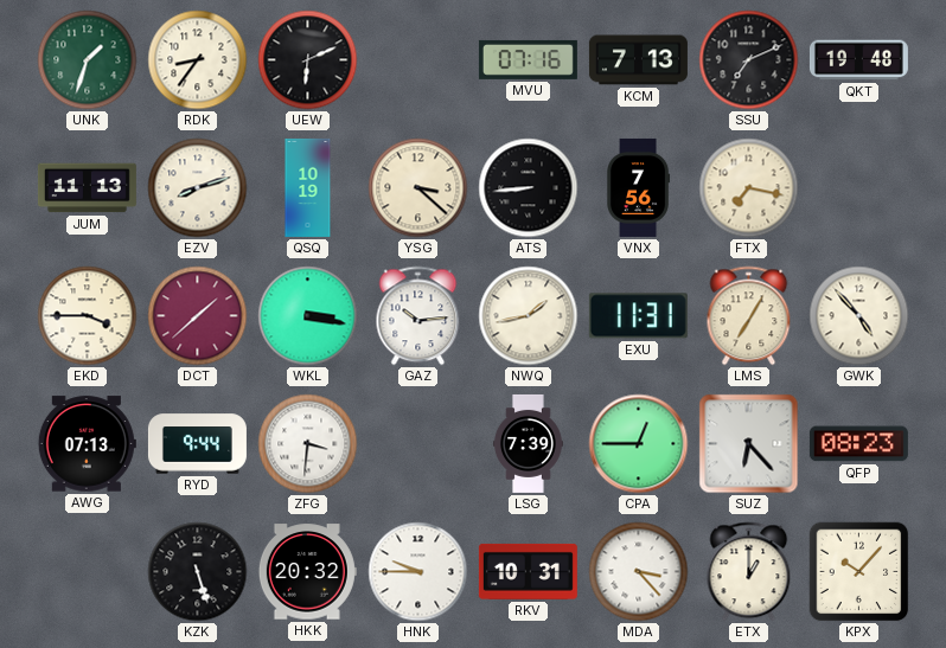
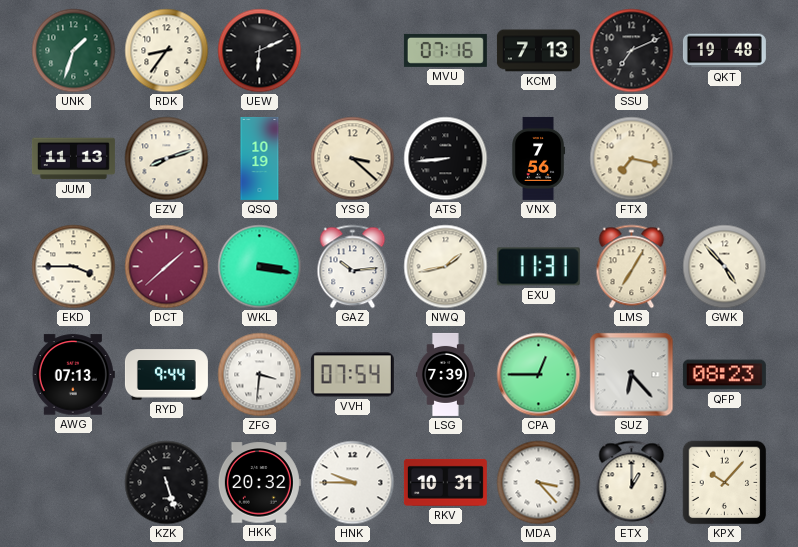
VVH: none -> 07:54 (352, 375)
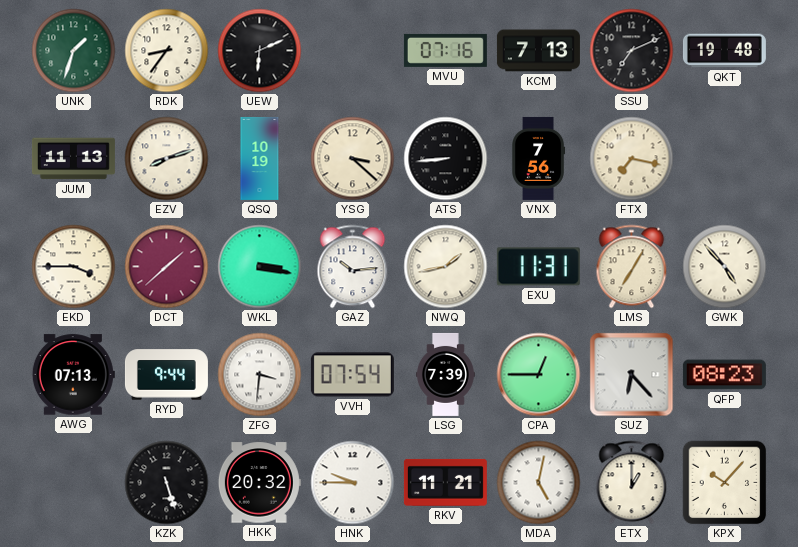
RKV: 10:31 -> 11:21 (445, 482)
MDA: 3:23 -> 5:02 (539, 483)
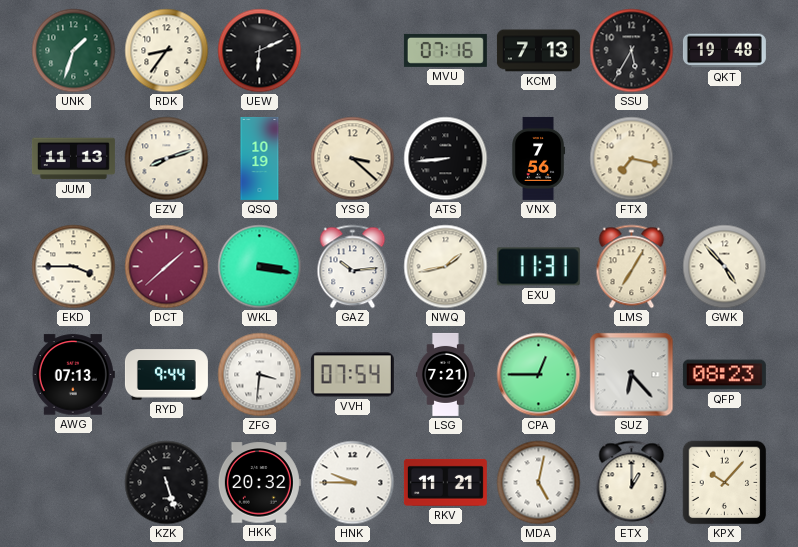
SSU: 7:11 -> 5:35 (632, 51)
LSG: 7:39 -> 7:21 (445, 374)
